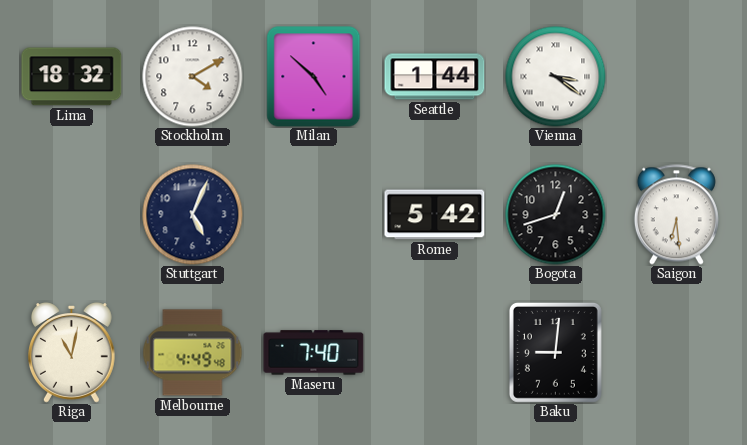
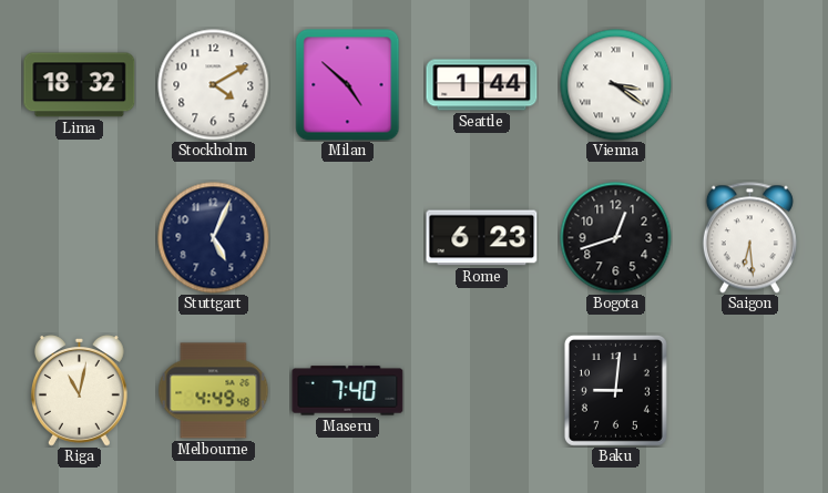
Rome: 5:42 -> 6:23 (482, 238)
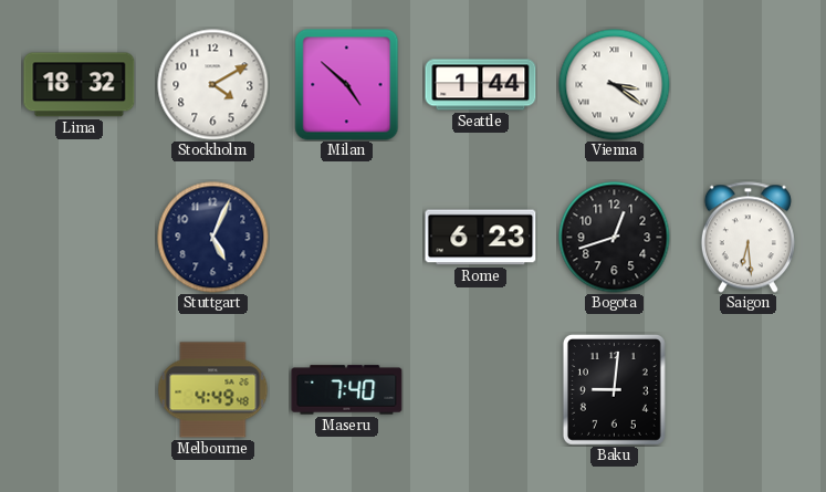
Riga: 11:02 -> none (79, 391)
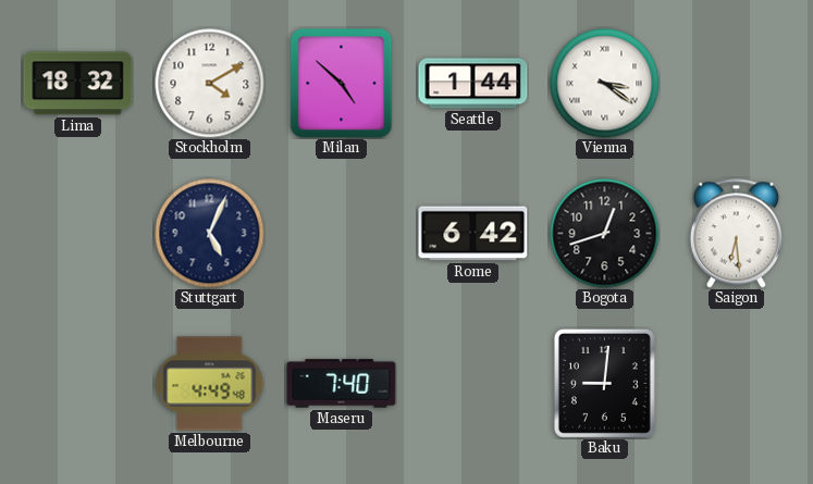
Rome: 6:23 -> 6:42 (473, 234)
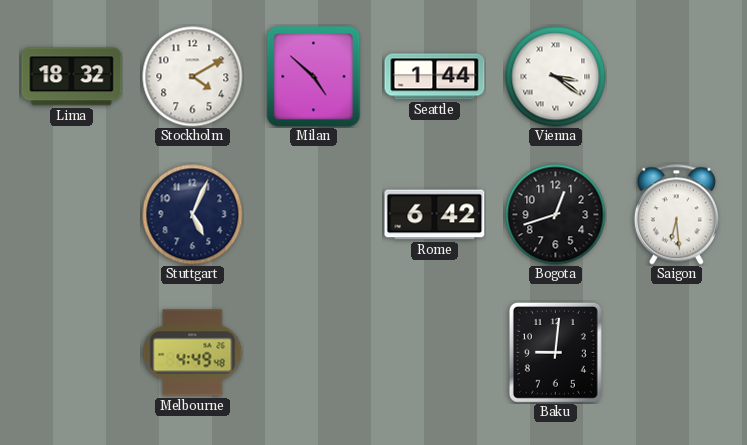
Maseru: 7:40 -> none (342, 384)
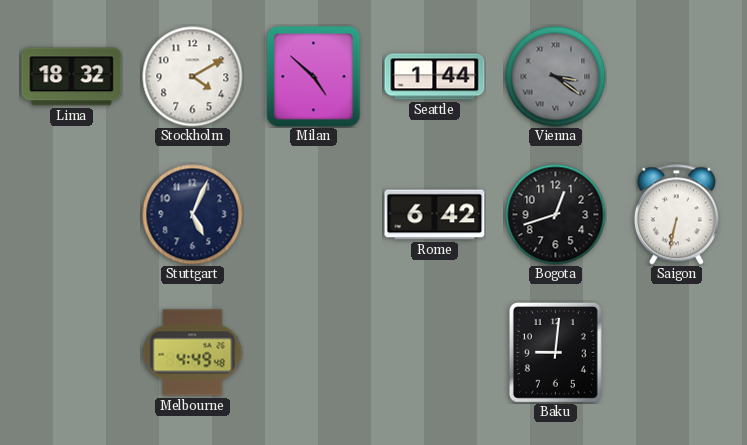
Vienna dial: white -> grey (556, 77)
Saigon: 6:29 -> 6:32 (676, 215)
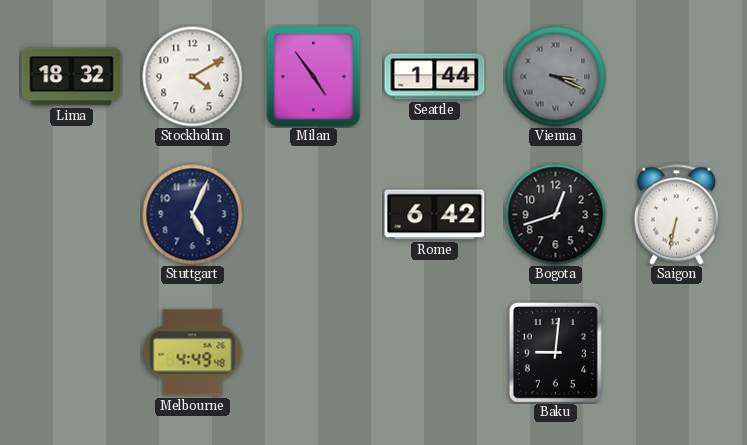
Milan: 4:52 -> 4:54 (314, 77)
Vienna: 3:21 -> 3:19 (556, 77)
